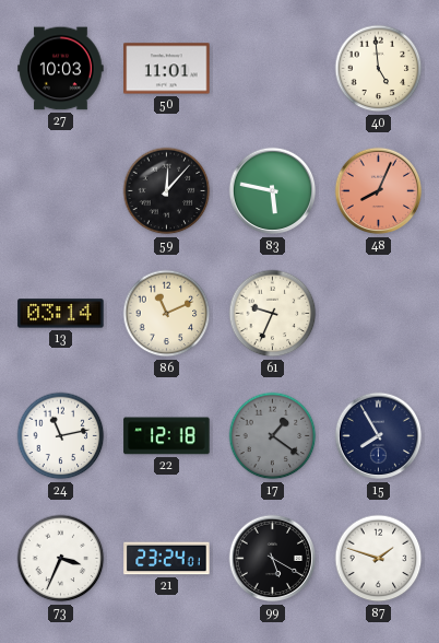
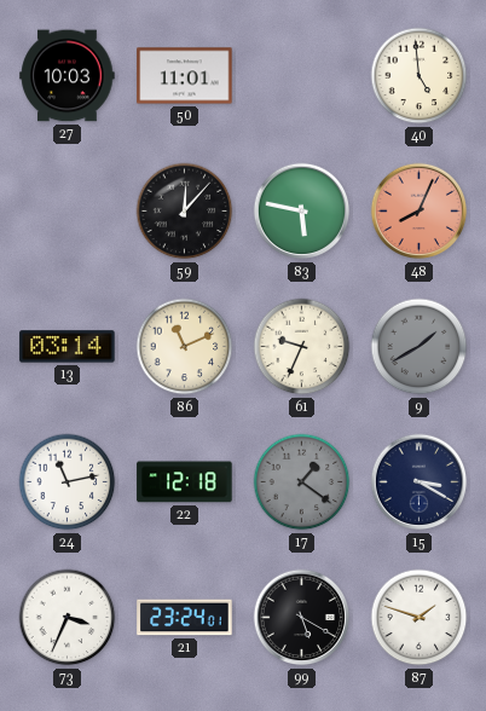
9: none -> 1:40 (420, 347)
15: 7:55 -> 3:20 (420, 482)
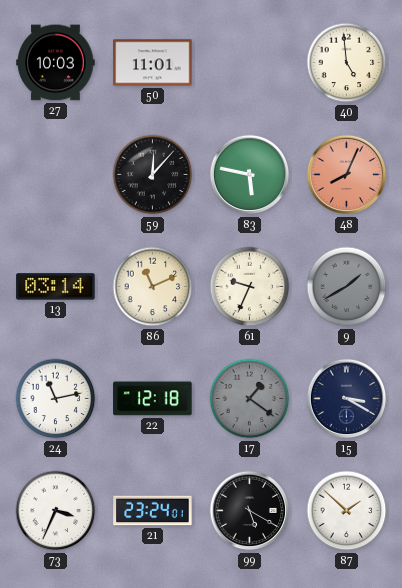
87: 1:48 -> 1:52 (347, 511)
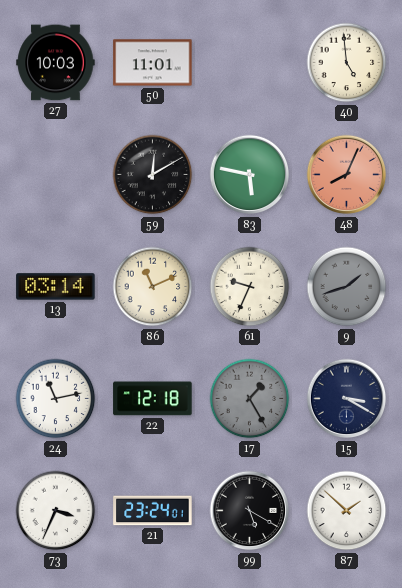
59: 12:07 -> 12:10 (153, 175)
9: 1:40 -> 1:42 (347, 287)
17: 1:21 -> 1:25 (250, 399)
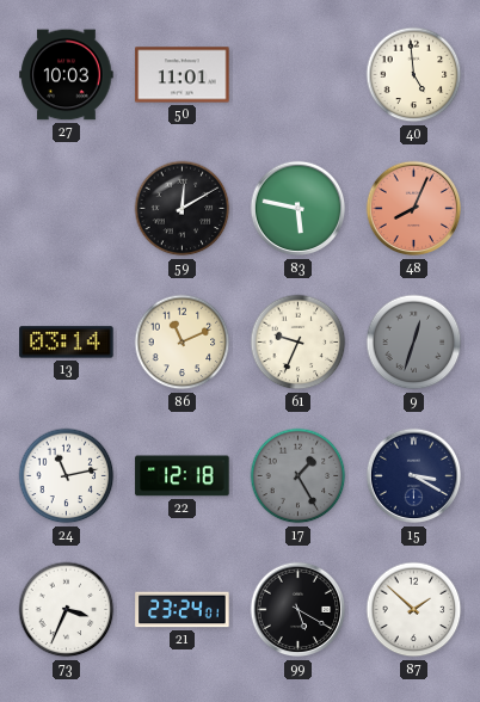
9: 1:42 -> 12:33 (414, 343)
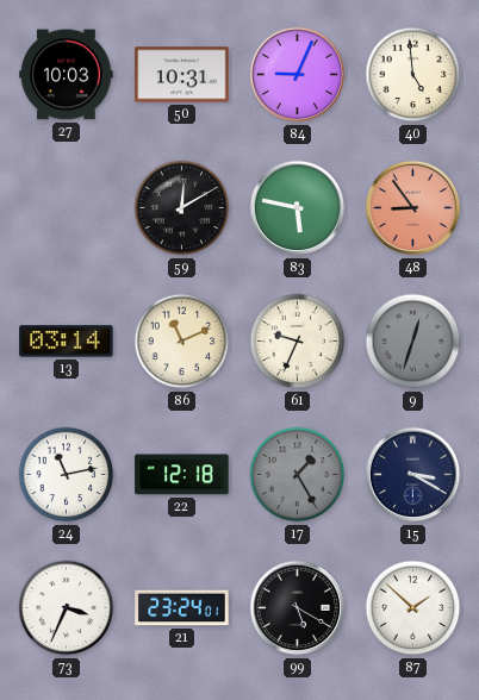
50: 11:01 -> 10:31 (182, 75)
84: none -> 9:04 (298, 75)
48: 8:04 -> 8:54 (413, 208)
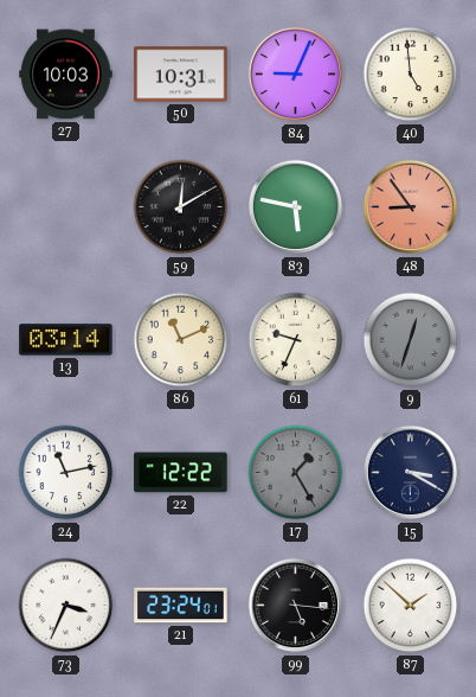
22: 12:18 -> 12:22 (181, 473)
99: 5:20 -> 5:16 (296, 606)
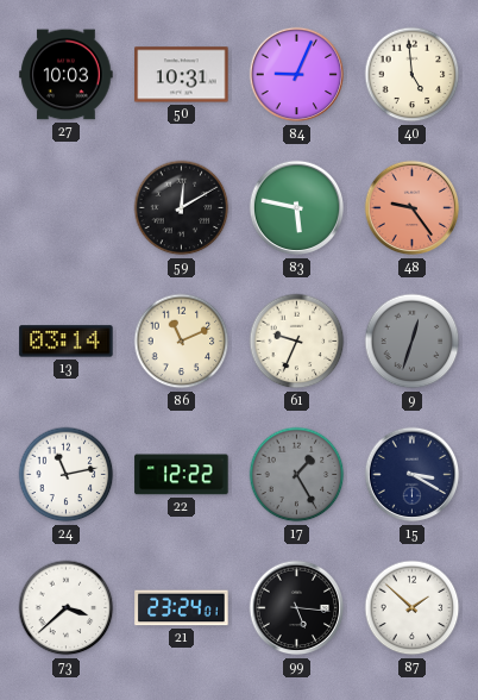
48: 8:54 -> 9:24 (413, 208)
73: 3:34 -> 3:38 (67, 608)
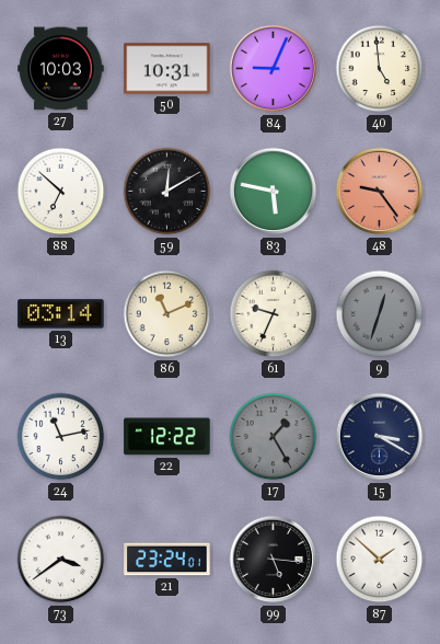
88: none -> 6:52 (61, 192)
73: 3:38 -> 3:39 (61, 560)
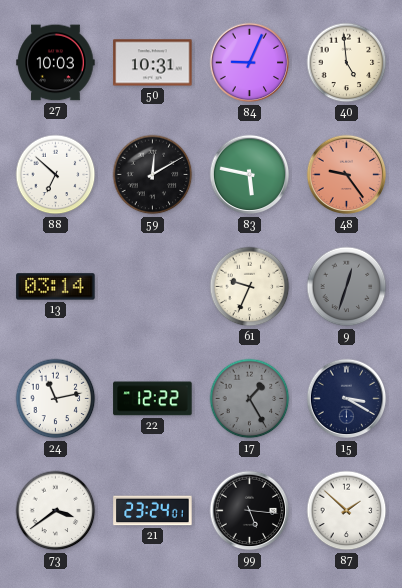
86: 11:11 -> none (167, 314)
